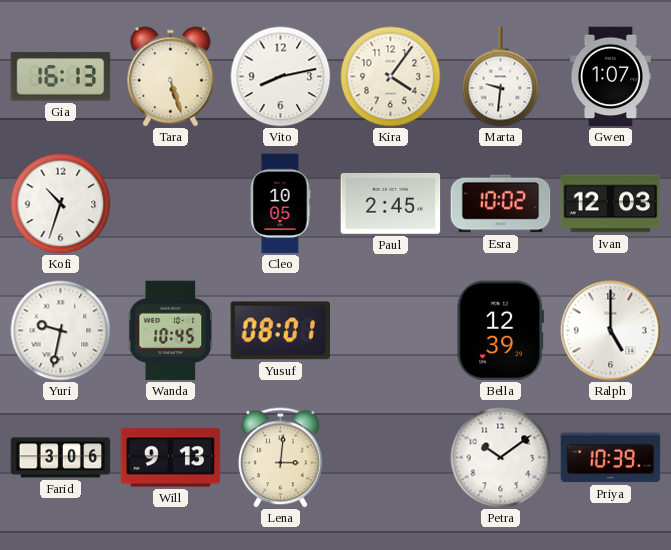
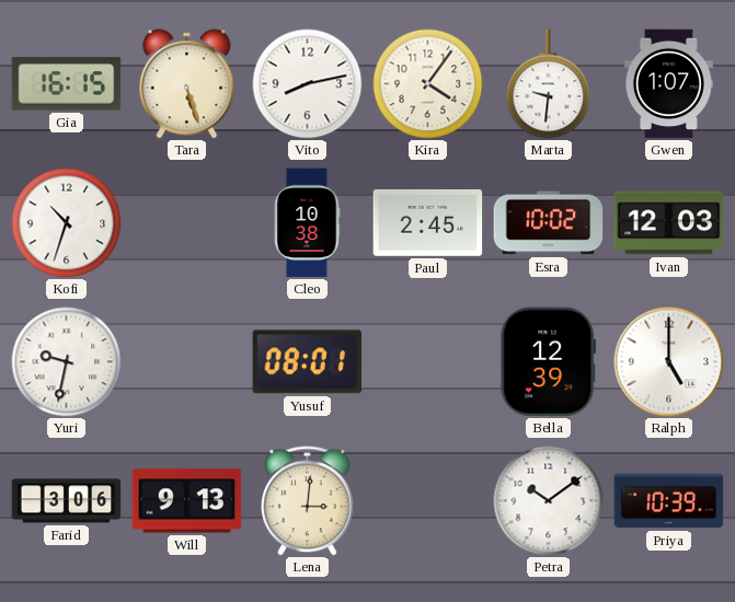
Gia: 16:13 -> 16:15 (67, 84)
Cleo: 10:05 -> 10:38 (307, 223)
Wanda: 10:45 -> none (171, 331)
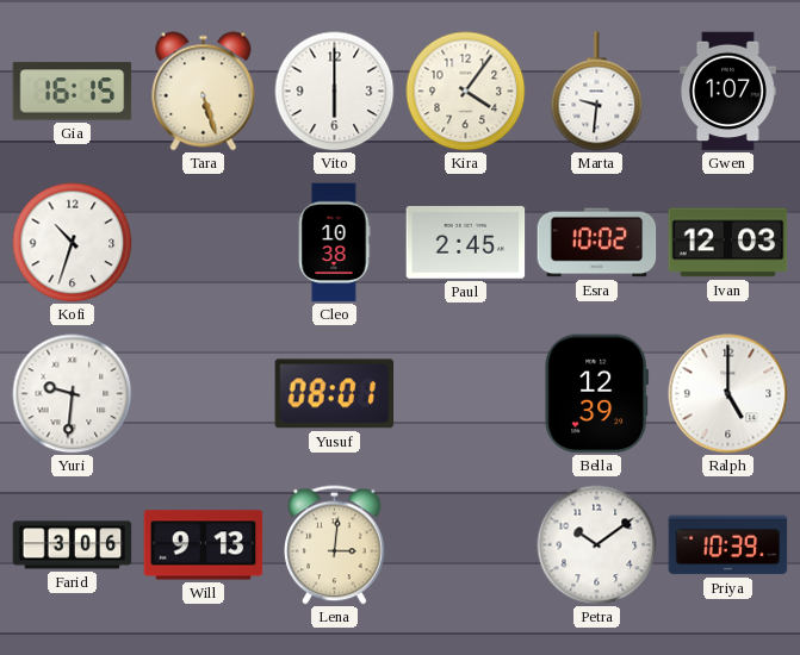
Vito: 8:13 -> 6:00 (335, 92)
Yuri: 9:32 -> 9:31 (73, 394)
